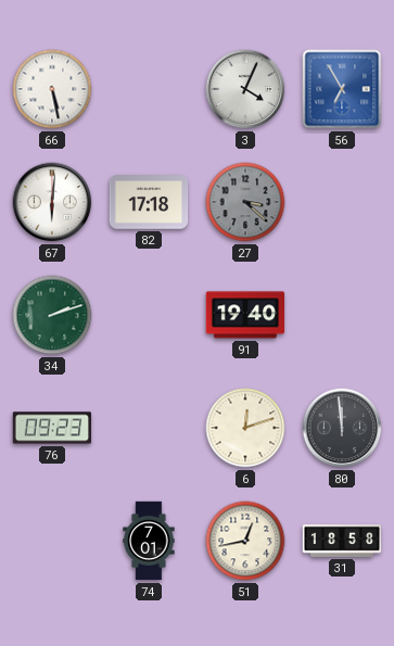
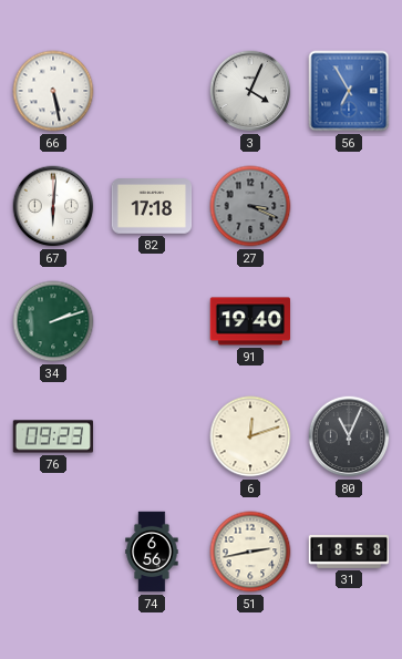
27: 3:22 -> 3:19 (250, 206)
80: 11:59 -> 11:04 (349, 436)
74: 7:01 -> 6:56 (152, 552)
51: 12:43 -> 2:43 (250, 552)
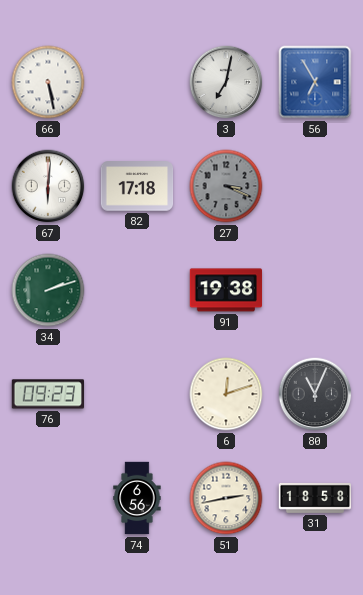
3: 4:04 -> 7:02 (226, 82)
91: 19:40 -> 19:38 (226, 290)
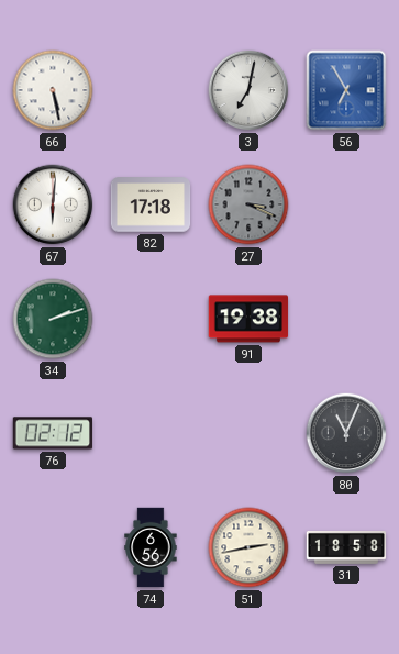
76: 09:23 -> 02:12 (53, 433)
6: 12:12 -> none (226, 394)
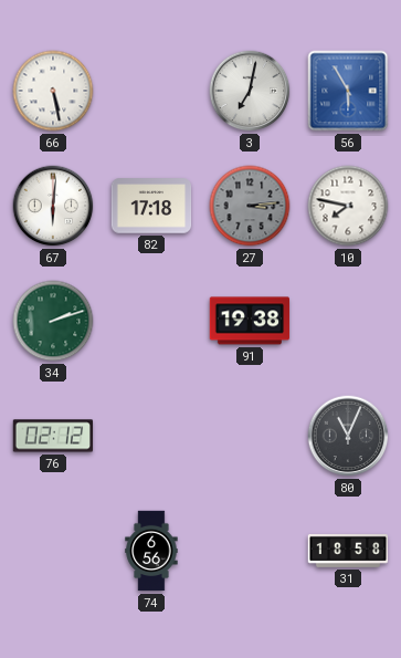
56: 6:55 -> 5:55 (348, 91)
27: 3:19 -> 3:14 (250, 206)
10: none -> 7:47 (348, 206)
51: 2:43 -> none (248, 547)
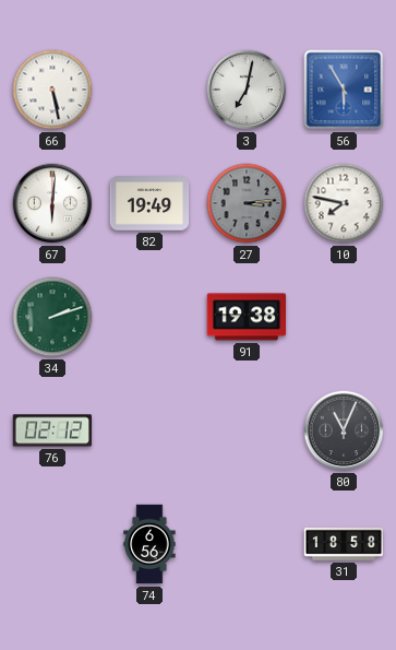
82: 17:18 -> 19:49 (149, 203)
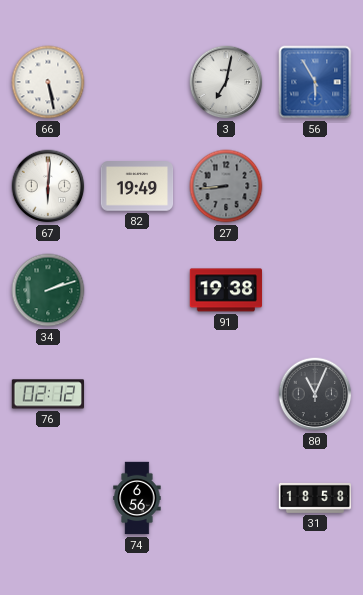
27: 3:14 -> 8:44 (226, 186)
10: 7:47 -> none (344, 203)
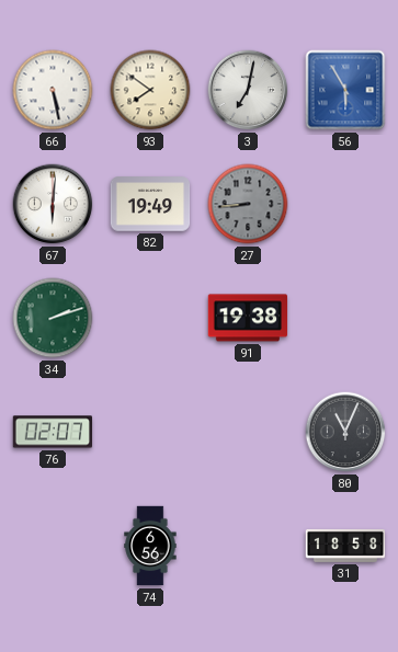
93: none -> 7:51 (150, 90)
76: 02:12 -> 02:07 (53, 432)
